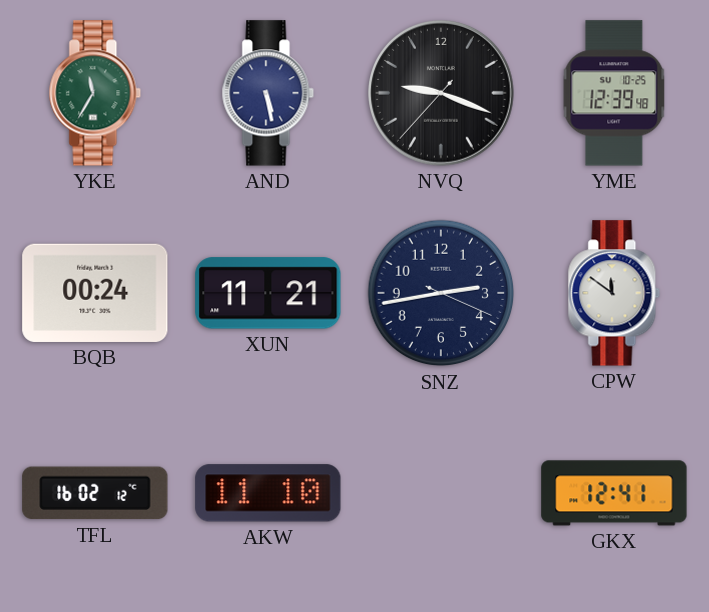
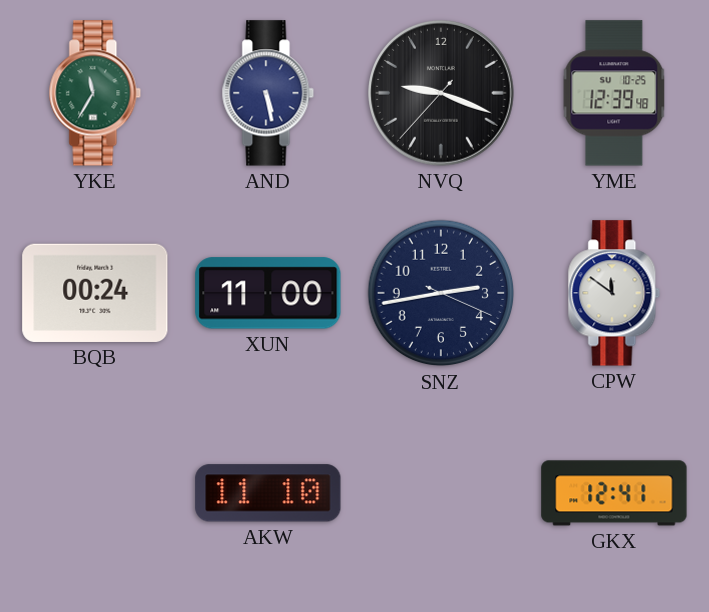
XUN: 11:21 -> 11:00 (268, 293)
TFL: 16:02 -> none (95, 493)
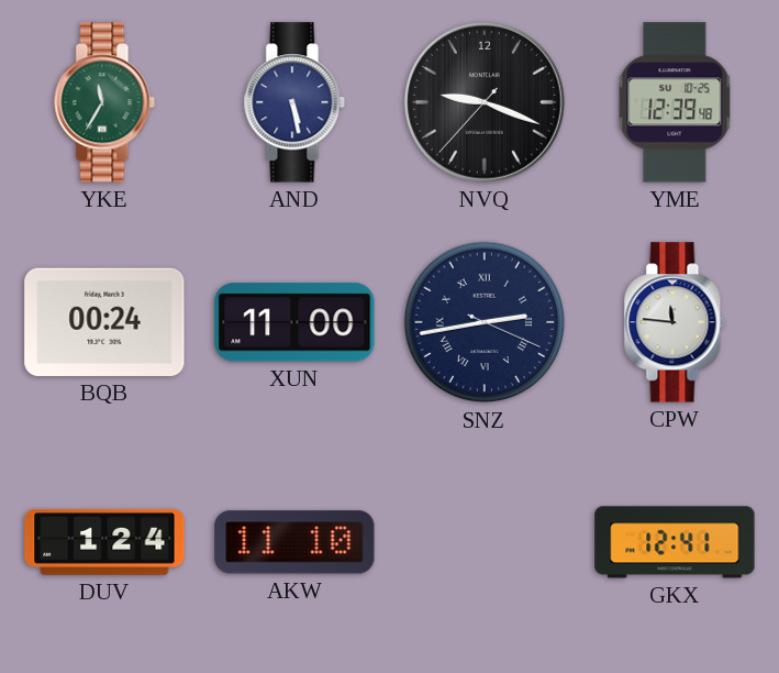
SNZ numerals: Arabic -> Roman (485, 322)
CPW: 11:51 -> 11:46 (675, 322)
DUV: none -> 1:24 (104, 543)
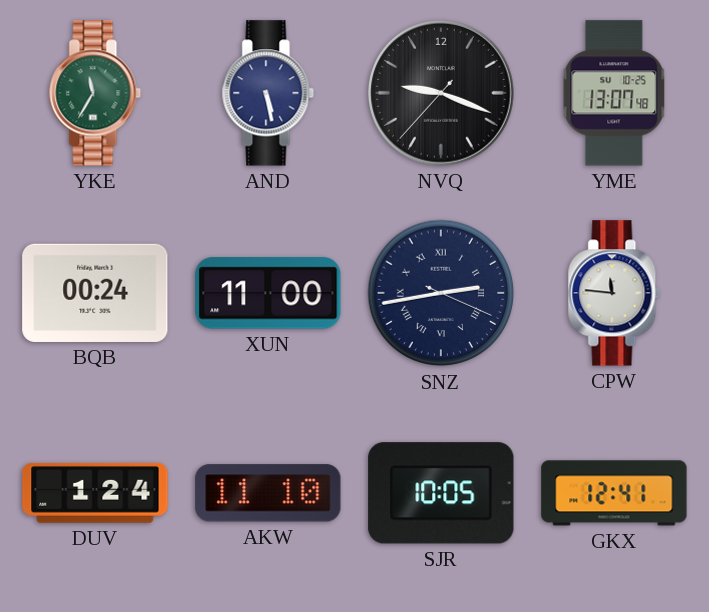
YME: 12:39 -> 13:07 (614, 93)
SJR: none -> 10:05 (441, 493)
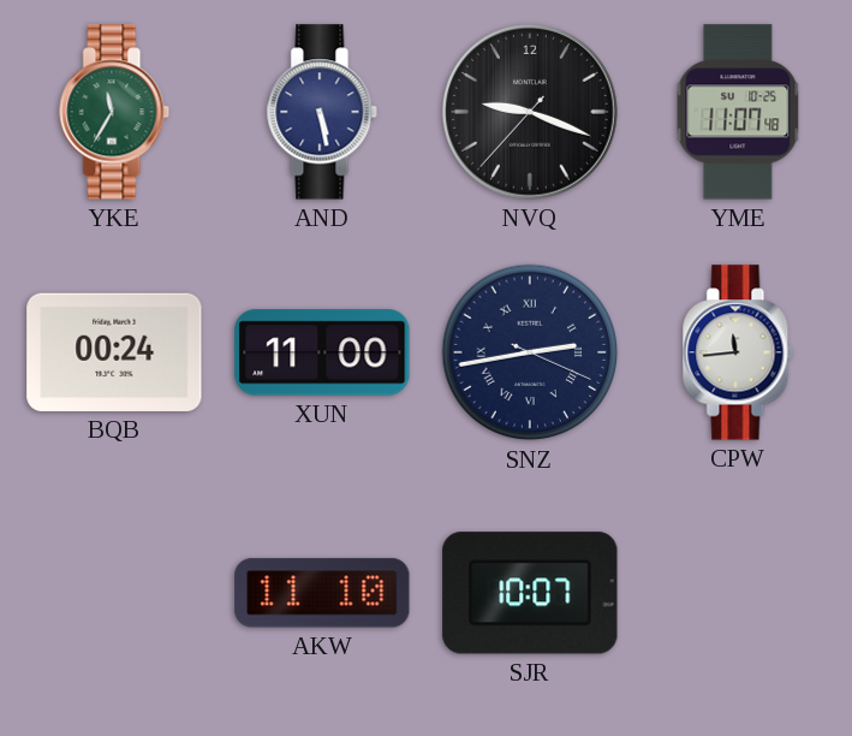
YME: 13:07 -> 11:07 (738, 112)
CPW: 11:46 -> 11:44 (738, 352)
DUV: 1:24 -> none (95, 494)
SJR: 10:05 -> 10:07 (530, 593)
GKX: 12:41 -> none (614, 493)
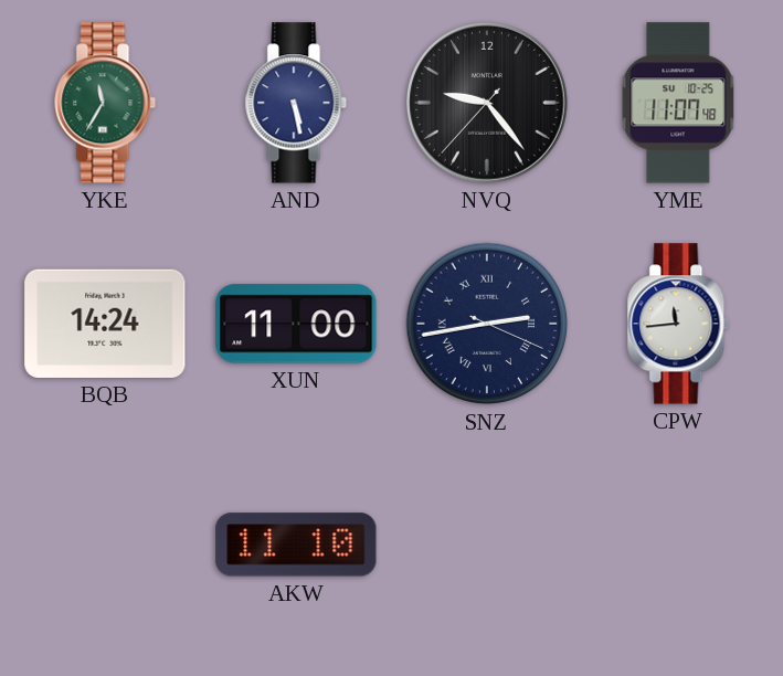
NVQ: 9:18 -> 9:23 (488, 104)
BQB: 00:24 -> 14:24 (105, 324)
SJR: 10:07 -> none (530, 593)
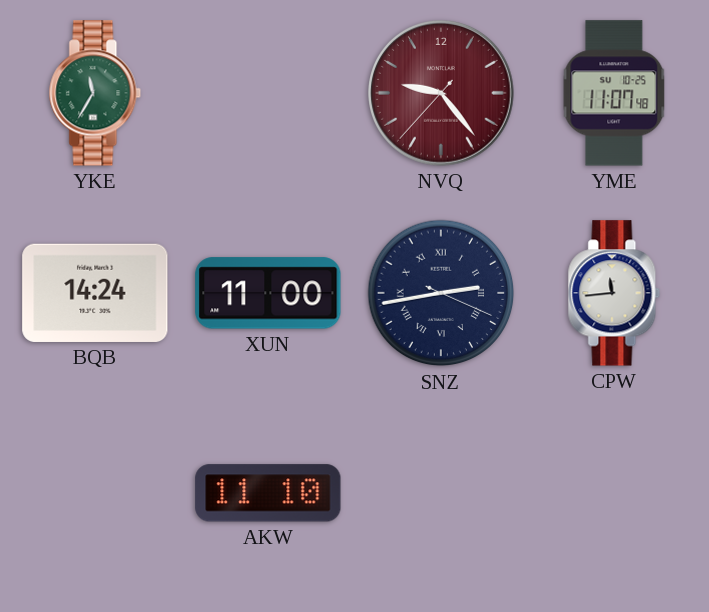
AND: 5:28 -> none (296, 103)
NVQ dial: black -> burgundy (442, 94)
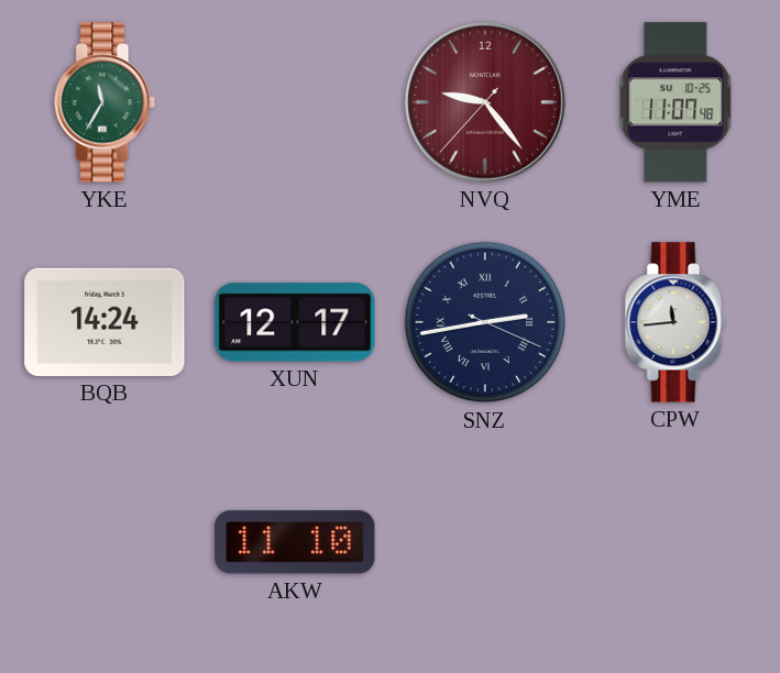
XUN: 11:00 -> 12:17 (295, 322)
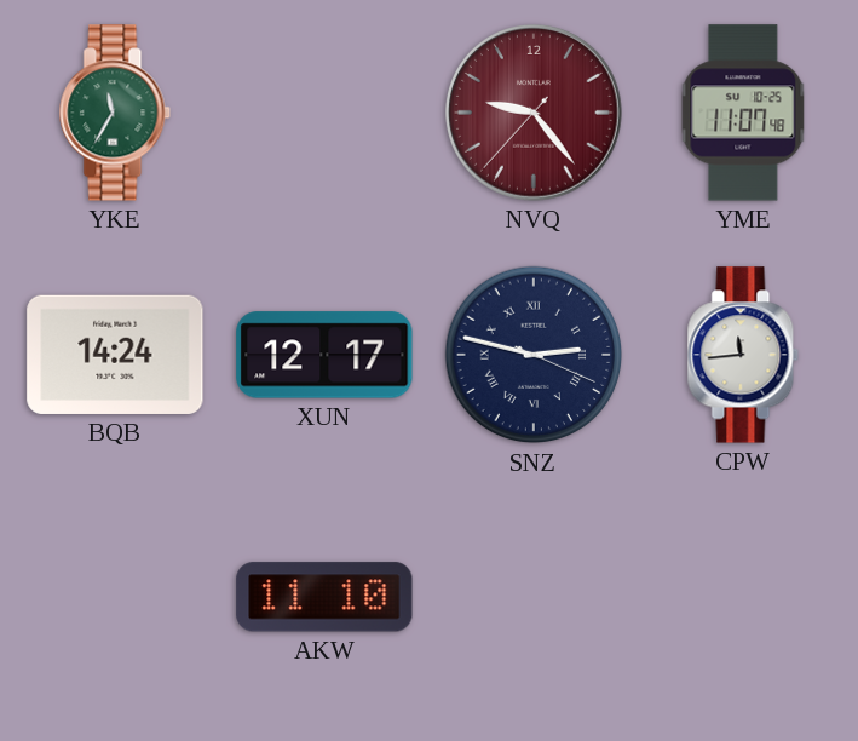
SNZ: 2:43 -> 2:47 (534, 355)
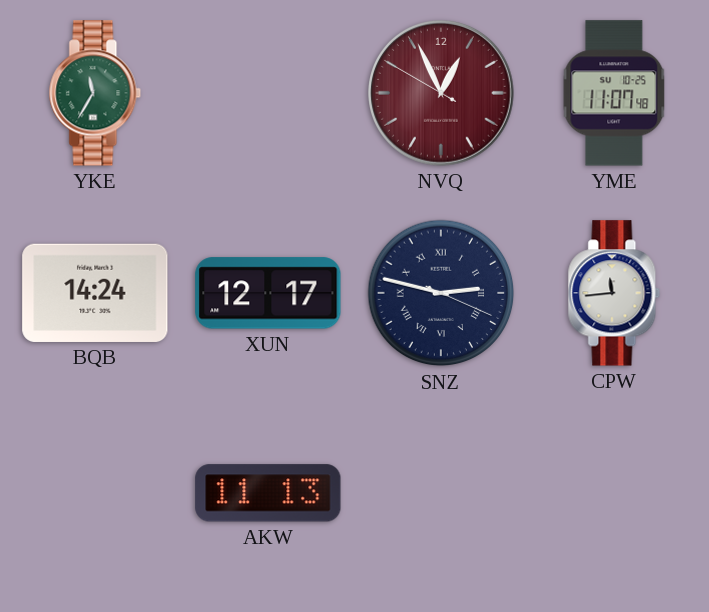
NVQ: 9:23 -> 12:55 (442, 94)
AKW: 11:10 -> 11:13 (268, 493)
